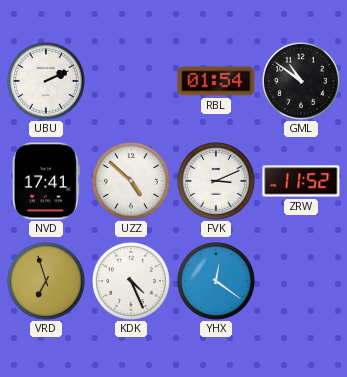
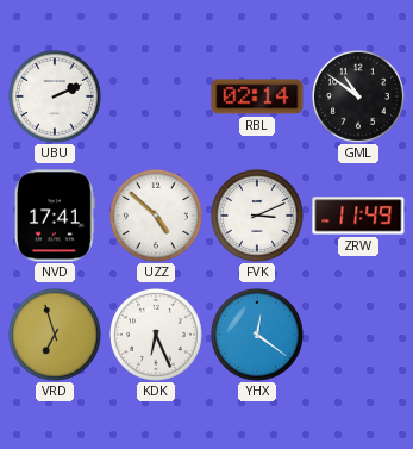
RBL: 01:54 -> 02:14 (257, 96)
ZRW: 11:52 -> 11:49 (358, 216)
KDK: 4:26 -> 6:26 (157, 336)
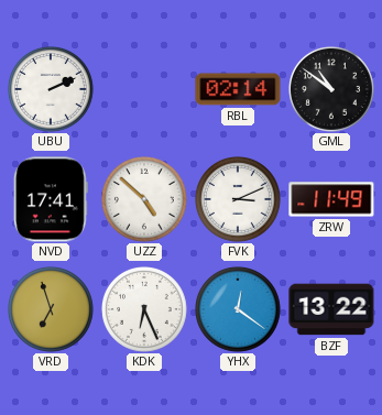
BZF: none -> 13:22 (331, 309)
